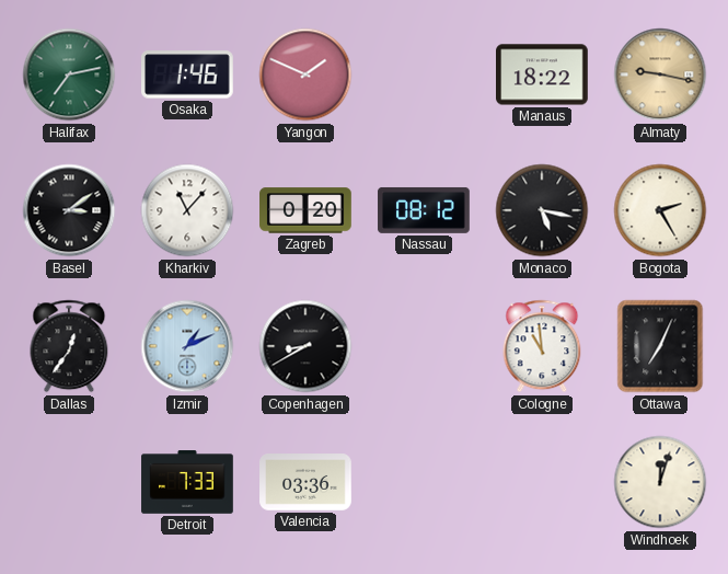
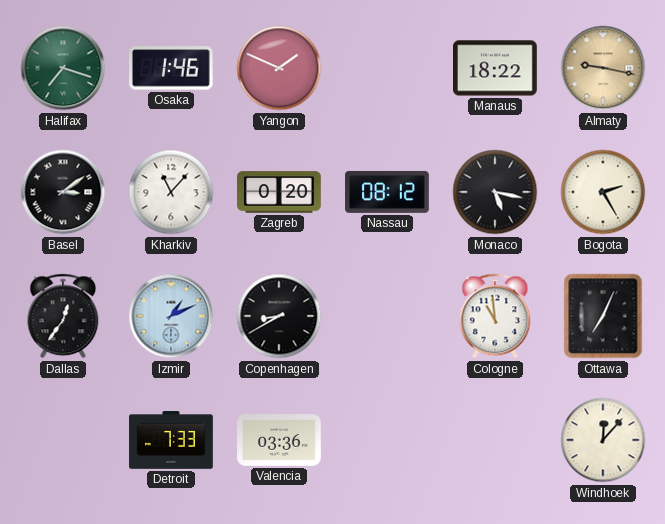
Halifax: 7:13 -> 7:18 (63, 68)
Windhoek: 12:03 -> 12:07 (603, 440)
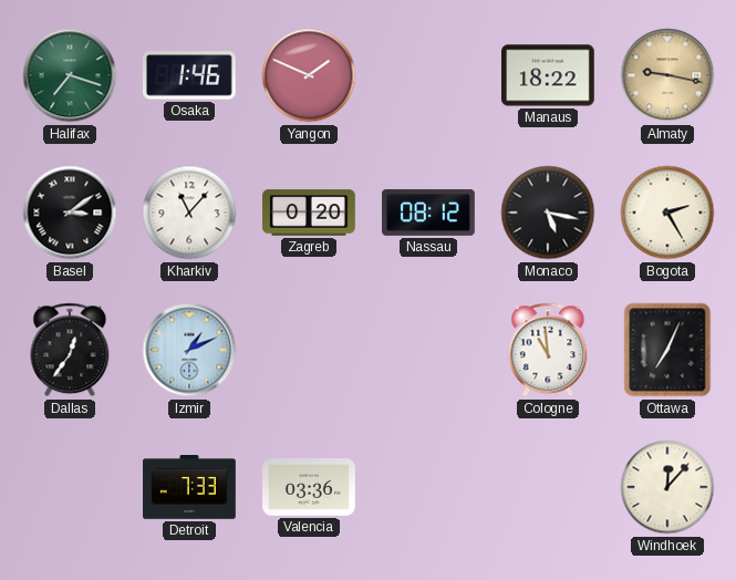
Copenhagen: 8:40 -> none (279, 316)
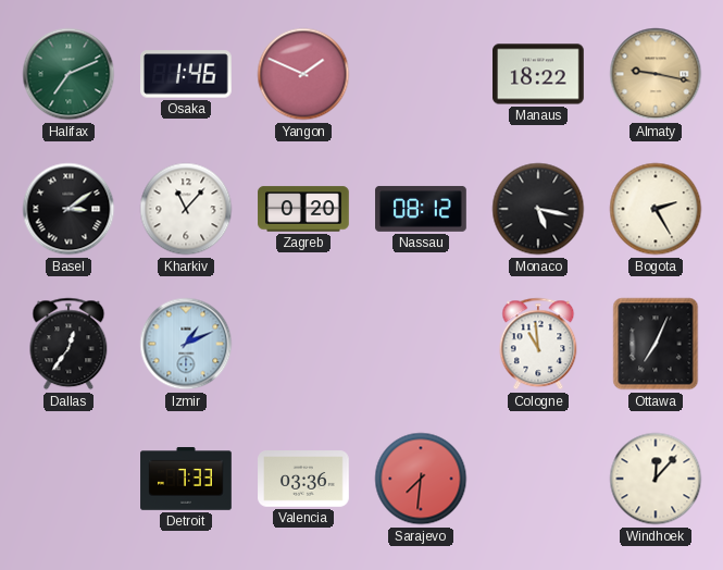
Halifax: 7:18 -> 7:11 (68, 74)
Sarajevo: none -> 7:31 (421, 479)
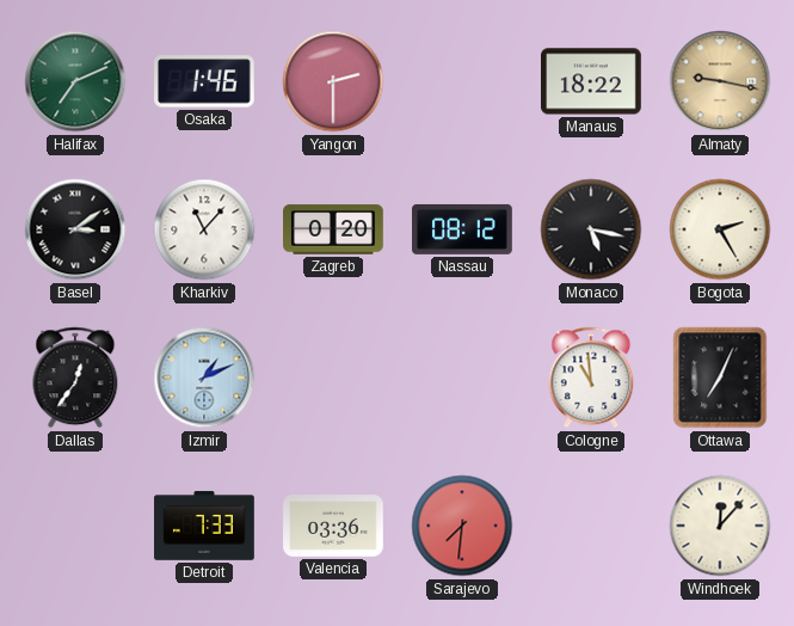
Yangon: 1:49 -> 2:30 (333, 81)
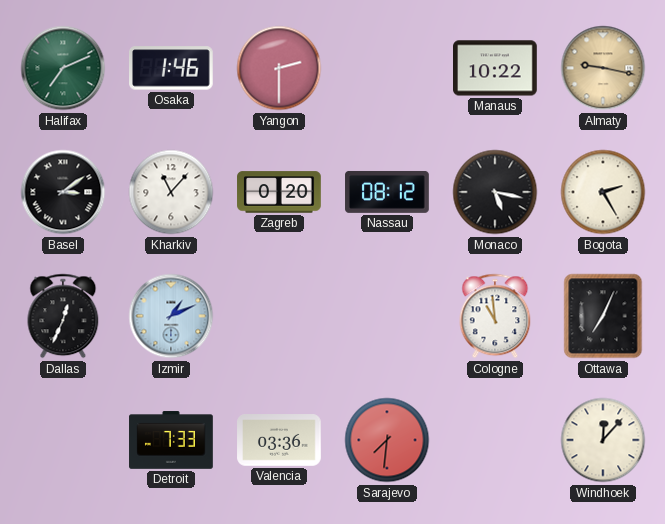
Manaus: 18:22 -> 10:22 (496, 68)
Dallas: 12:36 -> 12:34 (63, 316)
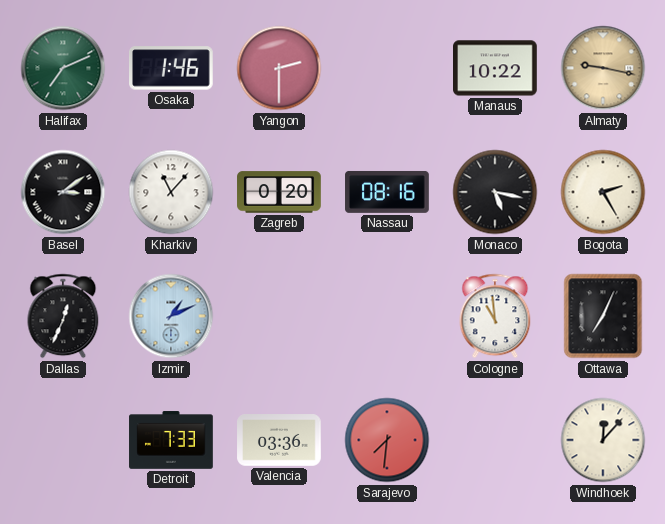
Nassau: 08:12 -> 08:16 (387, 192)
